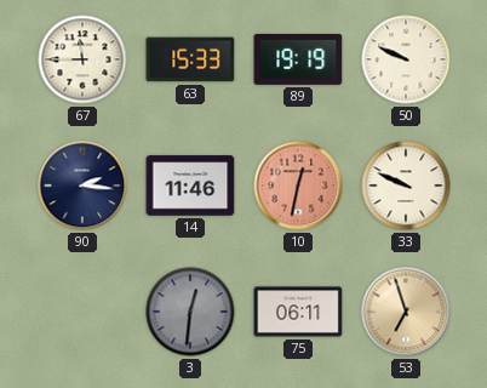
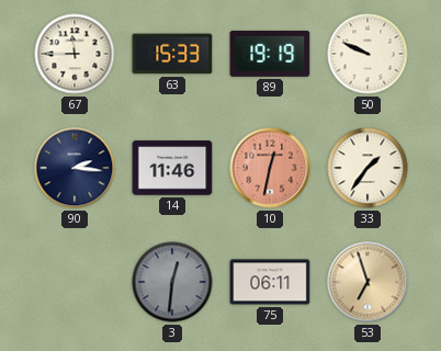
33: 9:49 -> 1:36 (367, 168)
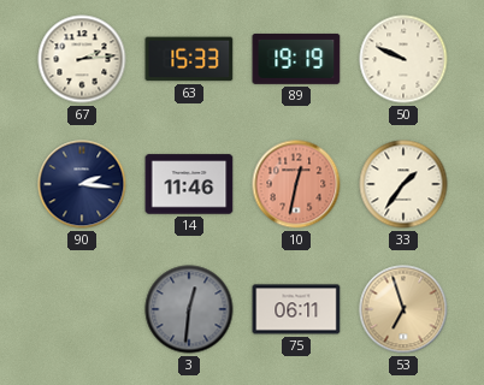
67: 11:45 -> 2:14 (82, 59)
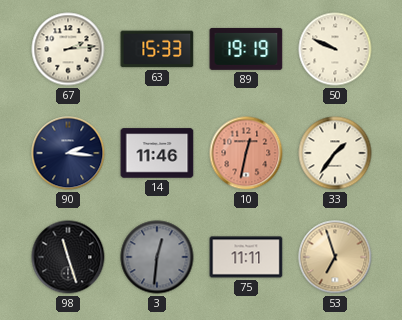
98: none -> 11:27 (68, 257)
75: 06:11 -> 11:11 (246, 257)
